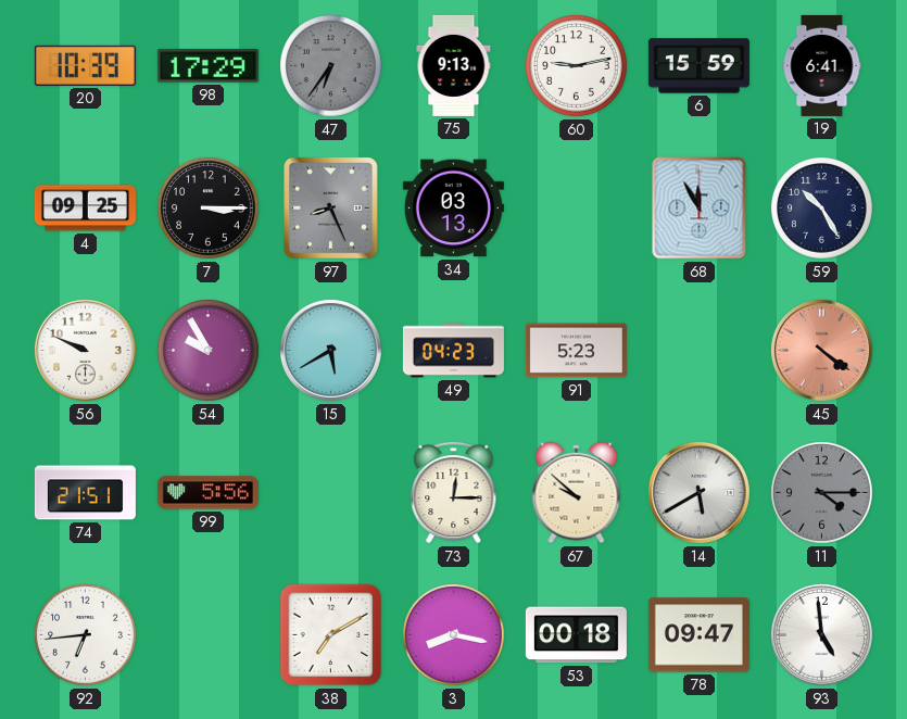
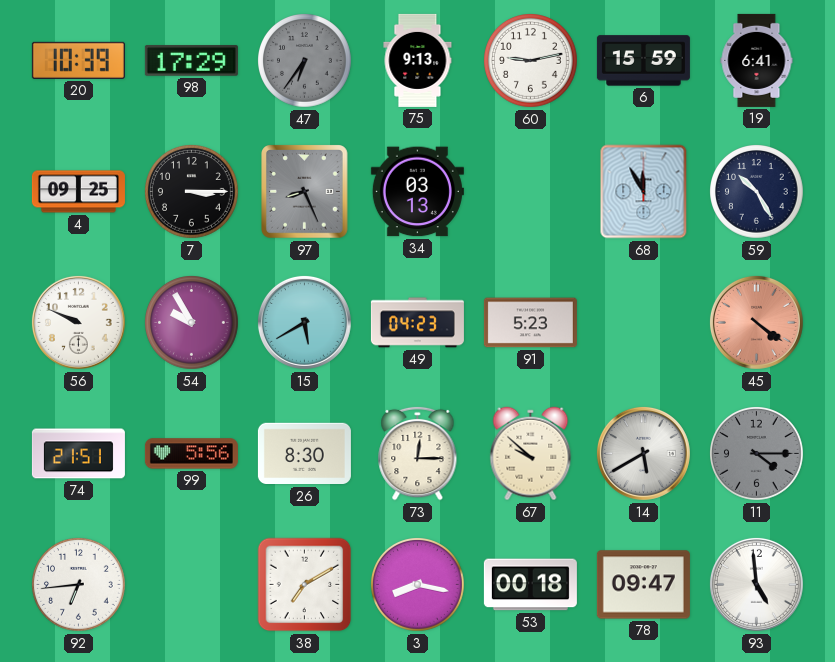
26: none -> 8:30 (304, 454)
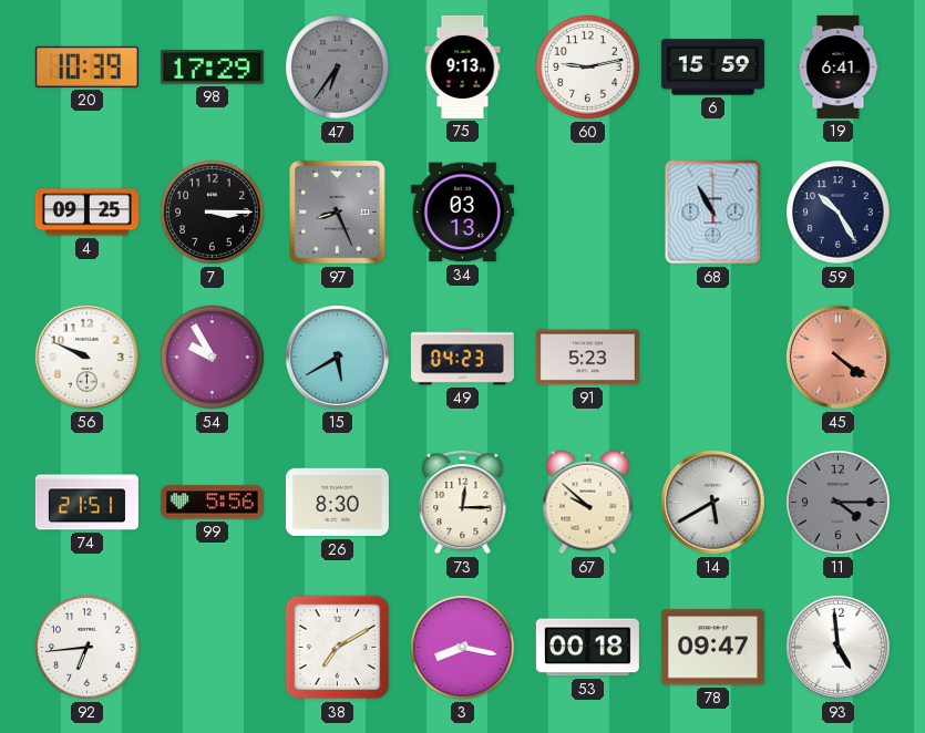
68: 11:55 -> 10:55 (713, 213)
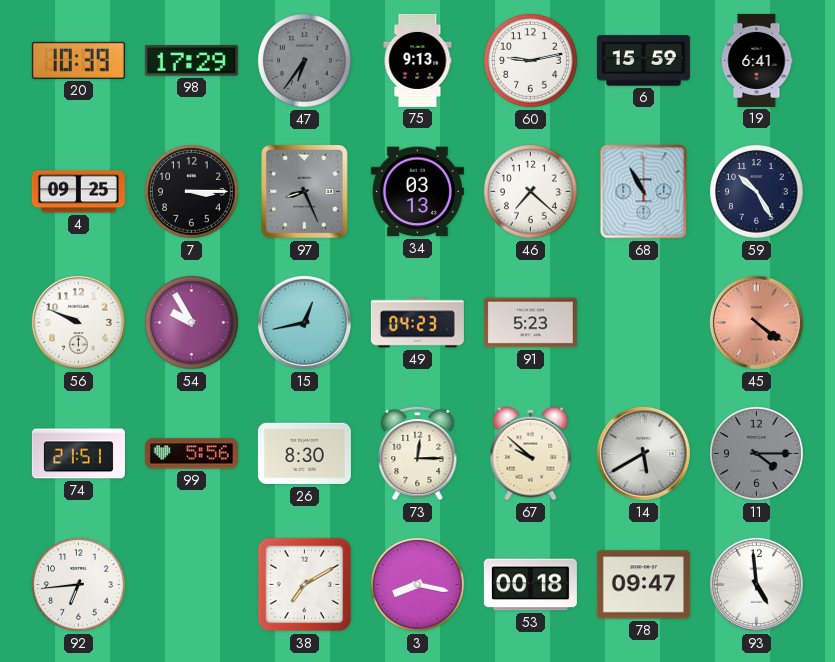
46: none -> 7:22 (531, 192)
15: 5:40 -> 12:43 (304, 322)
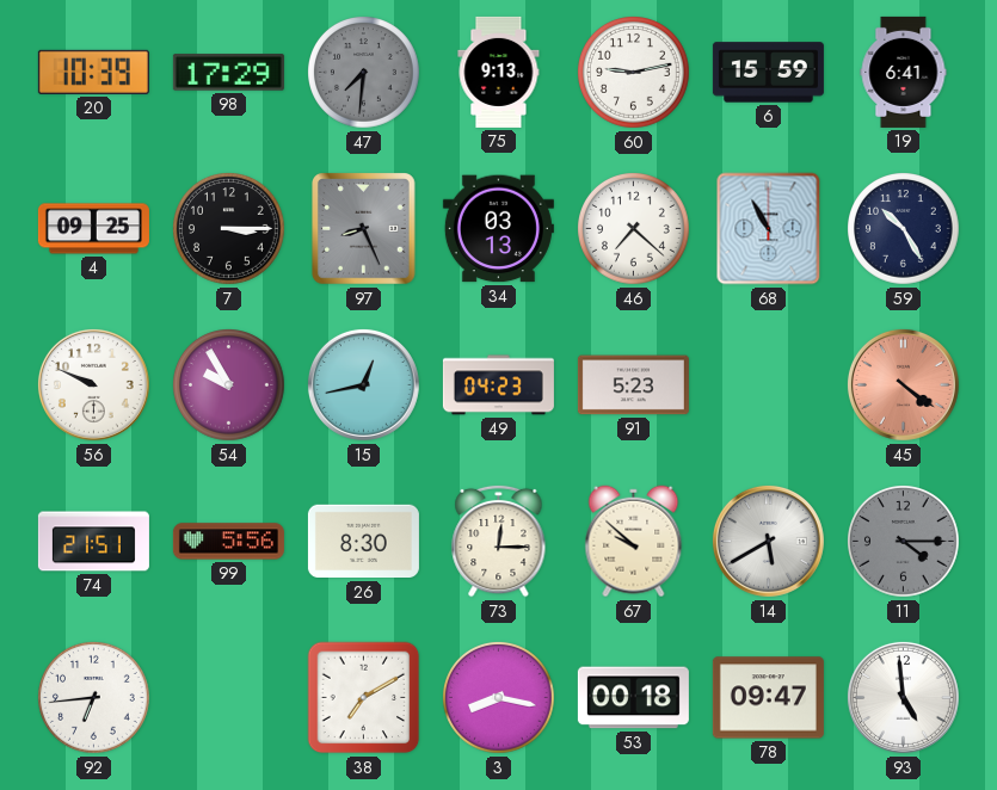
47: 6:36 -> 7:31 (364, 73)
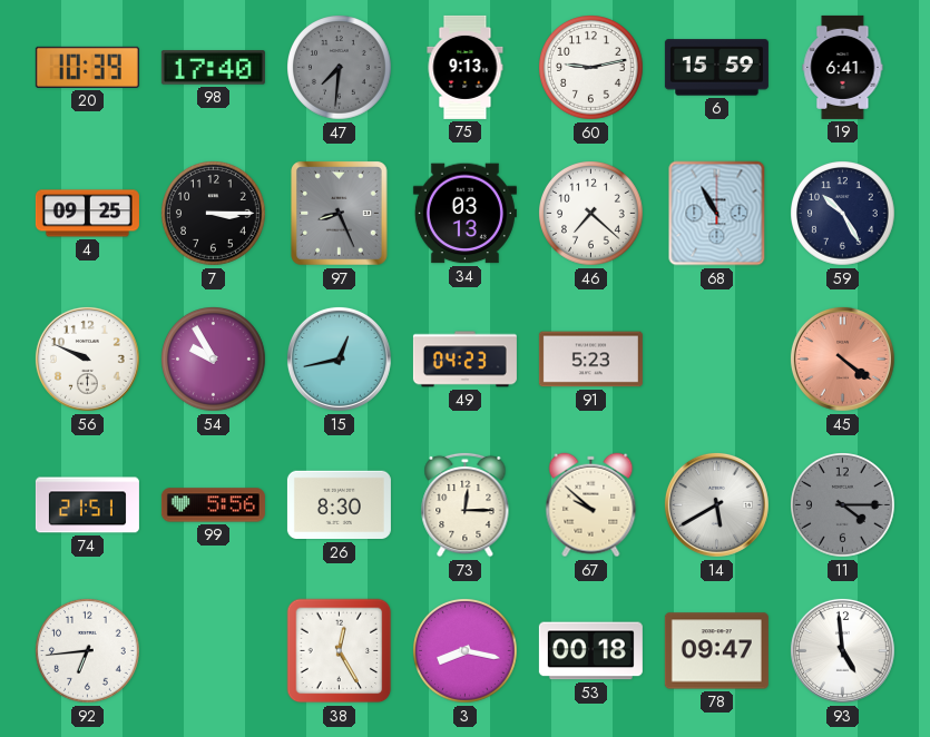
98: 17:29 -> 17:40 (213, 68)
38: 7:10 -> 12:25 (340, 651)
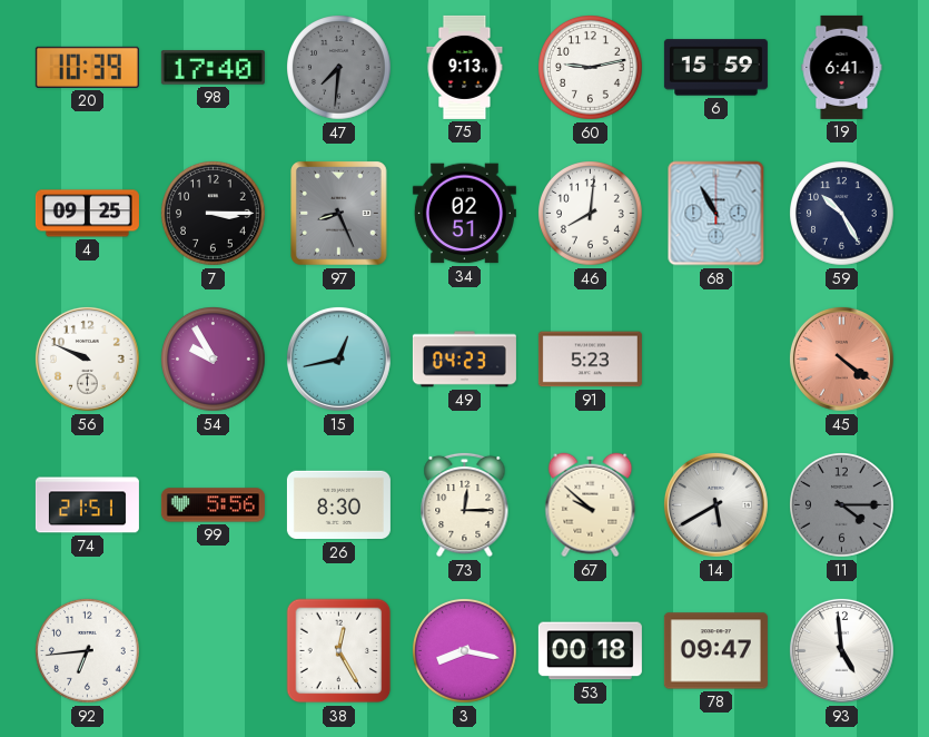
34: 03:13 -> 02:51 (464, 214)
46: 7:22 -> 8:01 (591, 214)
